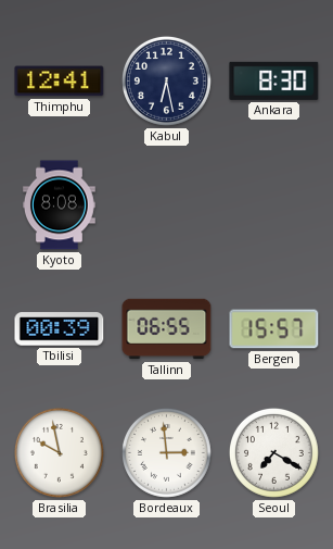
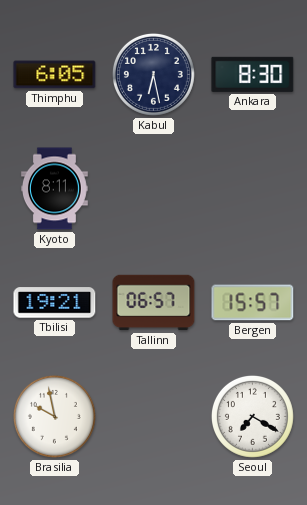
Thimphu: 12:41 -> 6:05 (55, 75)
Kyoto: 8:08 -> 8:11 (55, 189)
Tbilisi: 00:39 -> 19:21 (55, 303)
Tallinn: 06:55 -> 06:57 (154, 303)
Bordeaux: 2:59 -> none (166, 452)
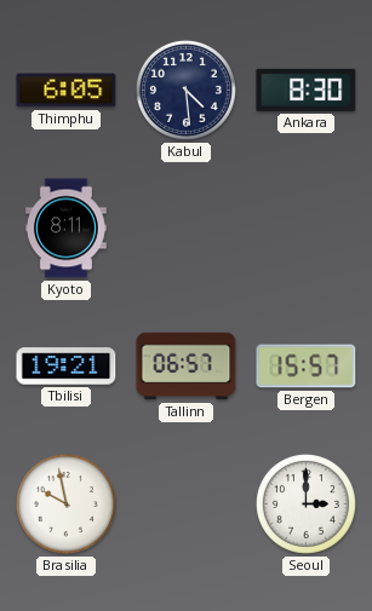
Kabul: 6:28 -> 4:29 (185, 90)
Seoul: 7:20 -> 3:00 (305, 503)
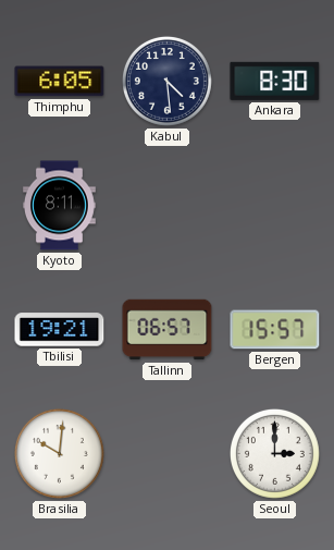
Brasilia: 9:58 -> 10:01 (59, 453)
